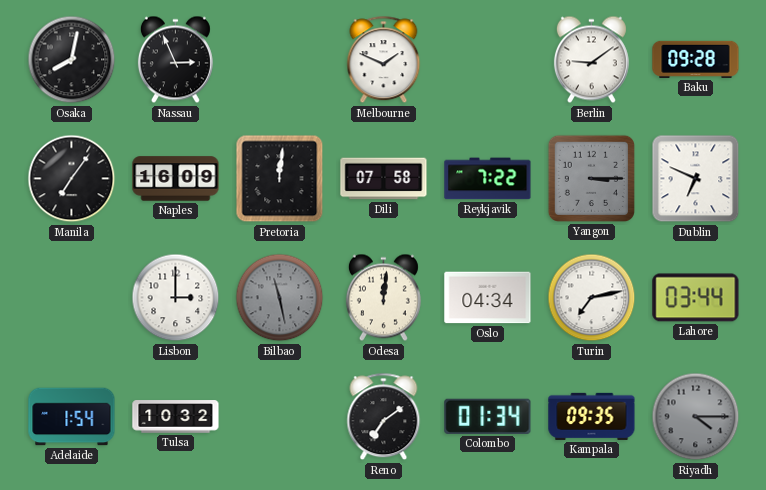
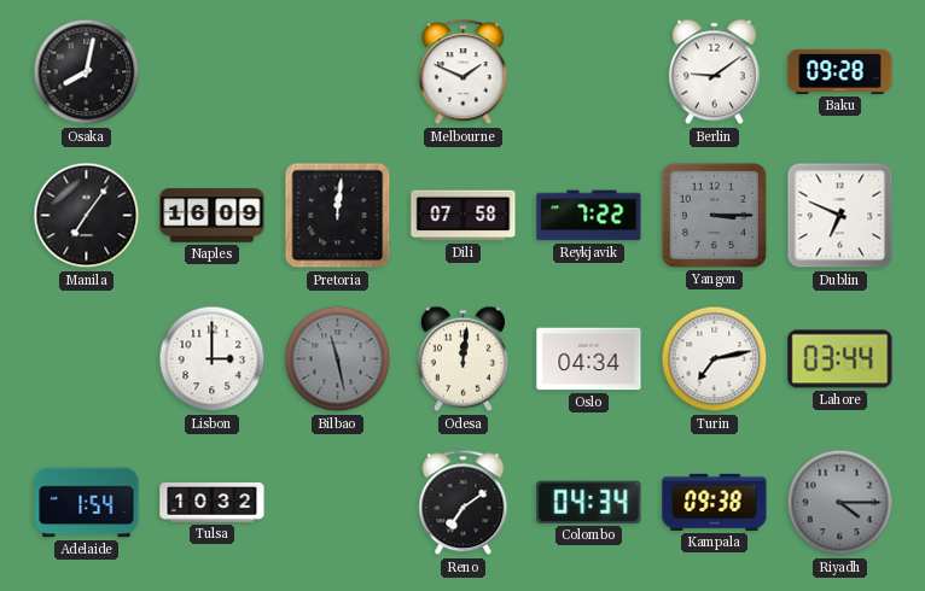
Nassau: 2:56 -> none (175, 60)
Colombo: 01:34 -> 04:34 (589, 502)
Kampala: 09:35 -> 09:38 (715, 502)
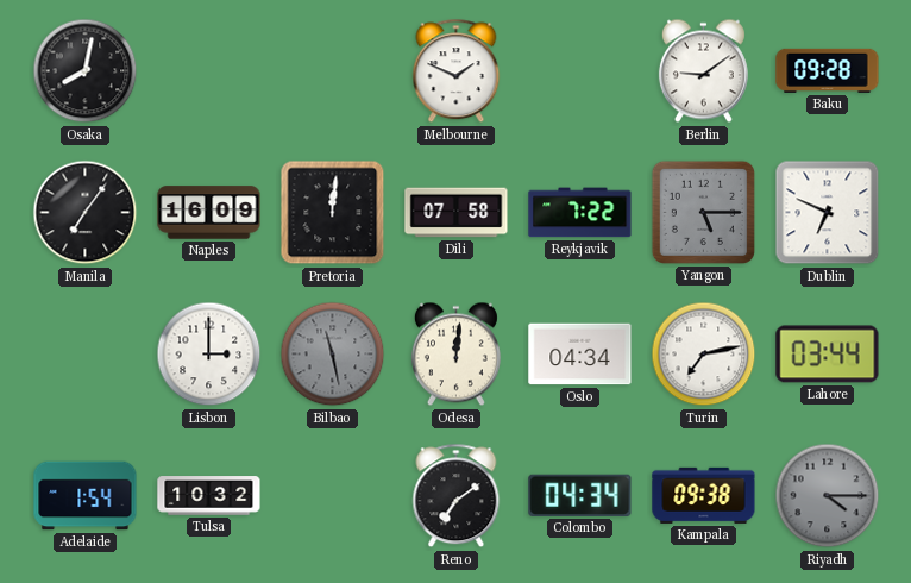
Yangon: 3:15 -> 5:15 (703, 212)
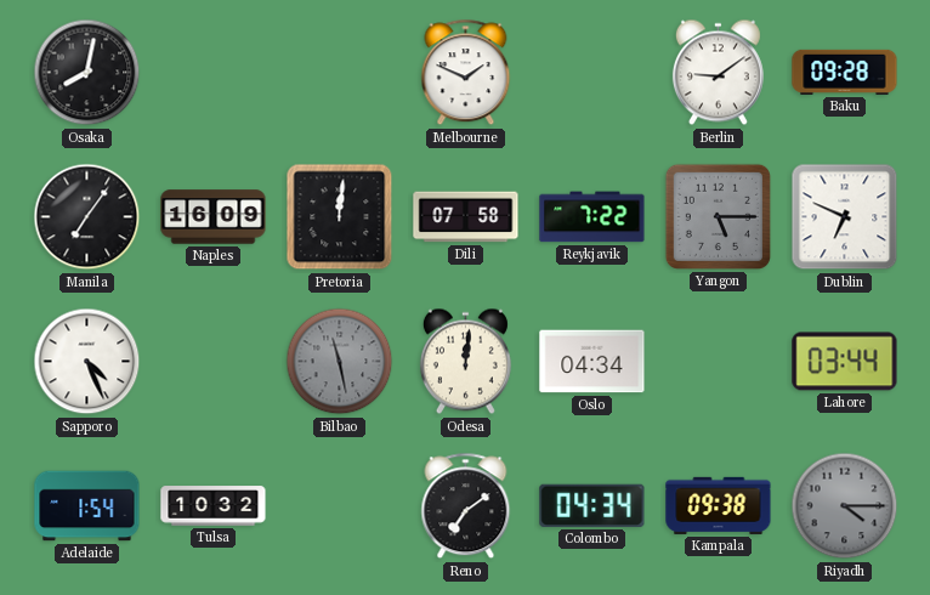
Sapporo: none -> 4:26 (87, 362)
Lisbon: 3:00 -> none (209, 355)
Turin: 7:13 -> none (704, 355)
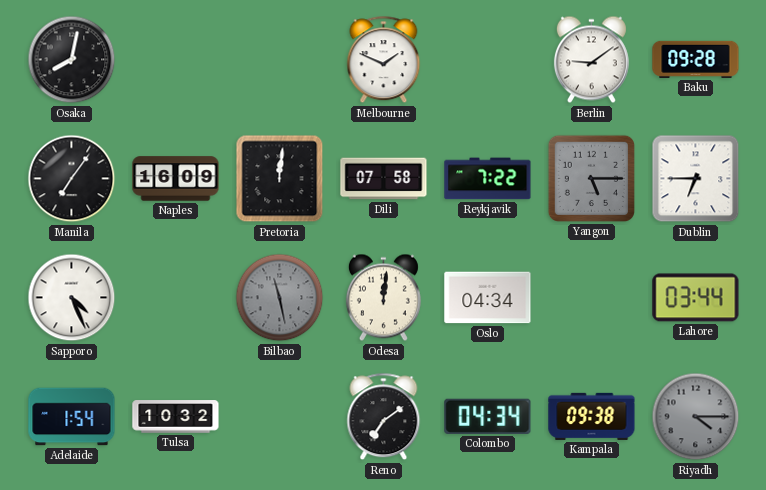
Dublin: 6:49 -> 6:45 (696, 179)
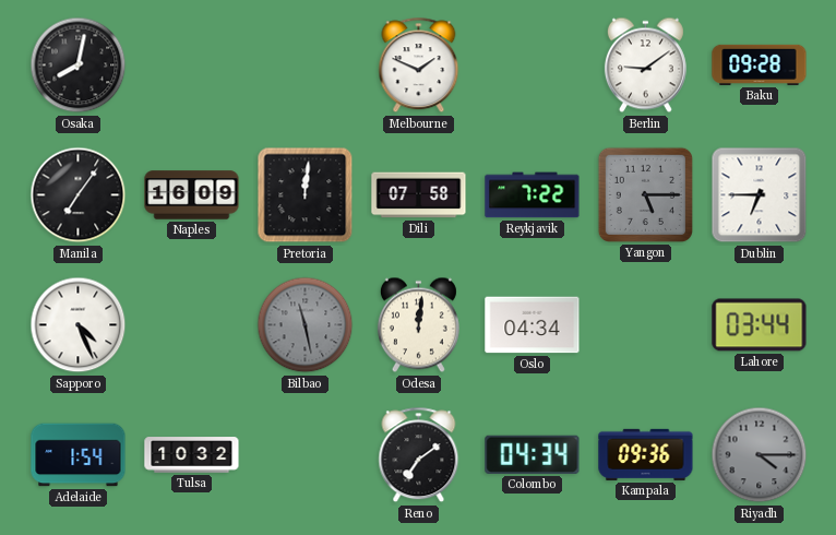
Kampala: 09:38 -> 09:36 (646, 454)
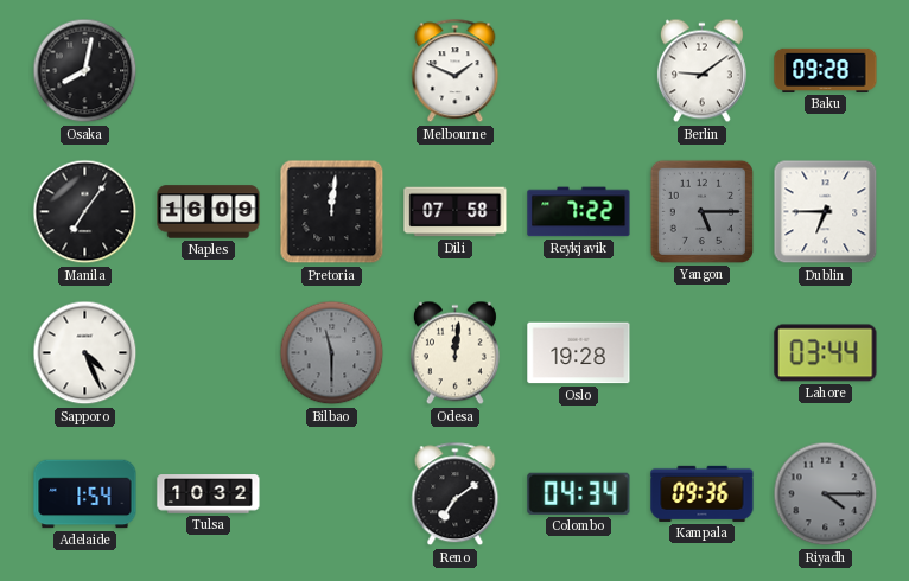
Bilbao: 11:28 -> 11:30 (332, 353)
Oslo: 04:34 -> 19:28 (579, 353)
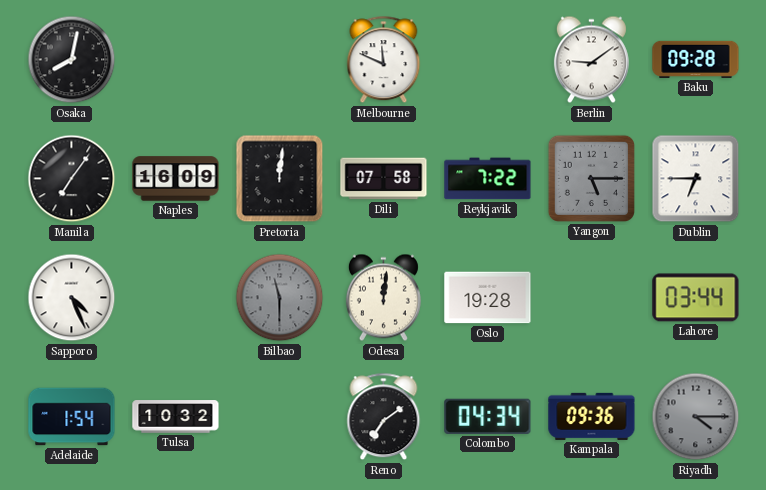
Melbourne: 1:49 -> 11:49 (384, 60)
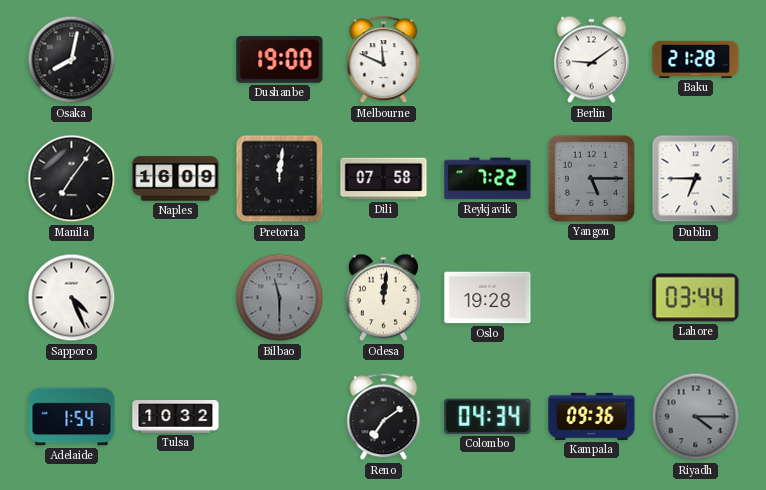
Dushanbe: none -> 19:00 (280, 60)
Baku: 09:28 -> 21:28 (696, 59)
